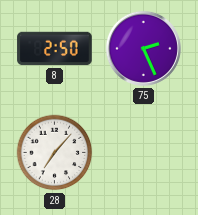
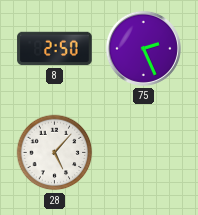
28: 7:07 -> 5:07 (55, 153)
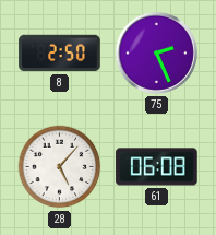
61: none -> 06:08 (157, 167)
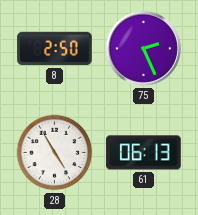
28: 5:07 -> 4:55 (55, 153)
61: 06:08 -> 06:13 (144, 153)
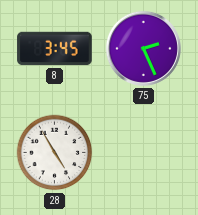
8: 2:50 -> 3:45 (55, 49)
61: 06:13 -> none (144, 153)
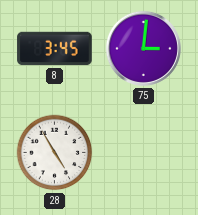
75: 2:26 -> 3:01 (143, 48)
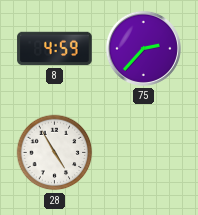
8: 3:45 -> 4:59 (55, 49)
75: 3:01 -> 2:37 (143, 48)
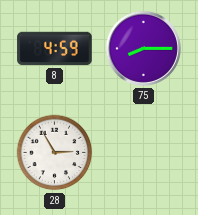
75: 2:37 -> 8:15 (143, 48)
28: 4:55 -> 2:55 (55, 153)
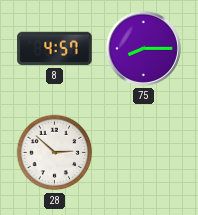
8: 4:59 -> 4:57 (55, 49)
28: 2:55 -> 2:52 (55, 153)
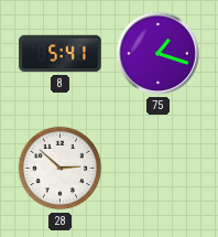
8: 4:57 -> 5:41 (61, 54)
75: 8:15 -> 1:18 (157, 53)
